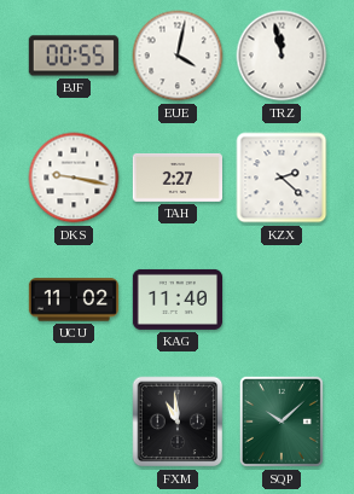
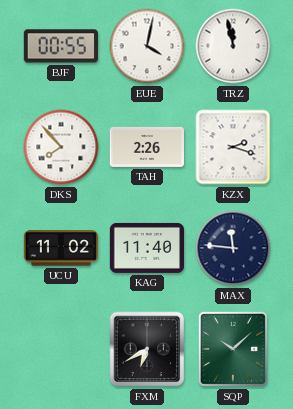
DKS: 9:17 -> 7:53 (61, 147)
TAH: 2:27 -> 2:26 (146, 147)
KZX: 2:22 -> 2:18 (233, 147)
MAX: none -> 11:46 (233, 248)
FXM: 10:59 -> 6:40 (147, 349)
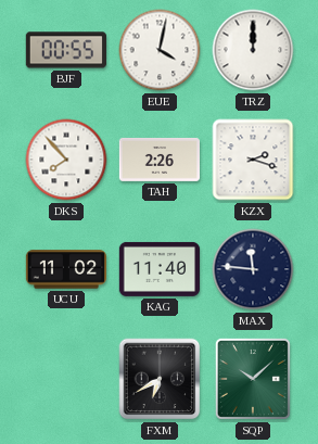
TRZ: 11:58 -> 12:00 (253, 50)
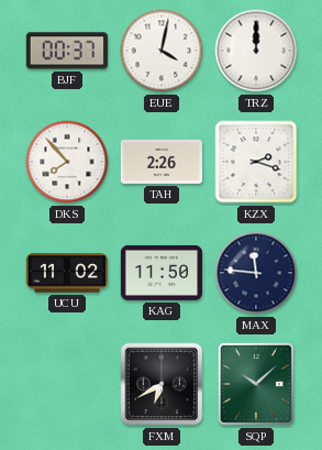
BJF: 00:55 -> 00:37 (67, 51)
KAG: 11:40 -> 11:50 (160, 273)
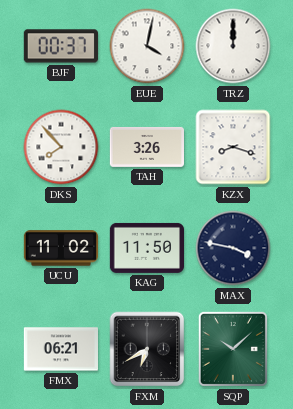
TAH: 2:26 -> 3:26 (146, 147)
KZX: 2:18 -> 8:18 (233, 147)
MAX: 11:46 -> 3:47 (233, 248)
FMX: none -> 06:21 (60, 349)
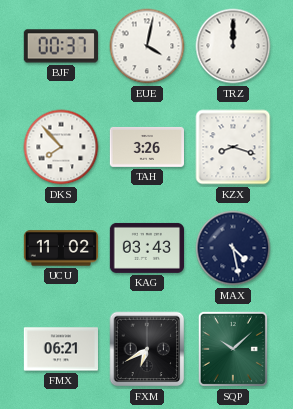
KAG: 11:50 -> 03:43 (146, 248)
MAX: 3:47 -> 4:28 (233, 248)
